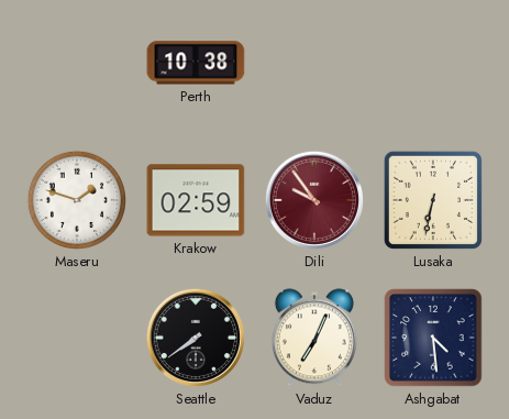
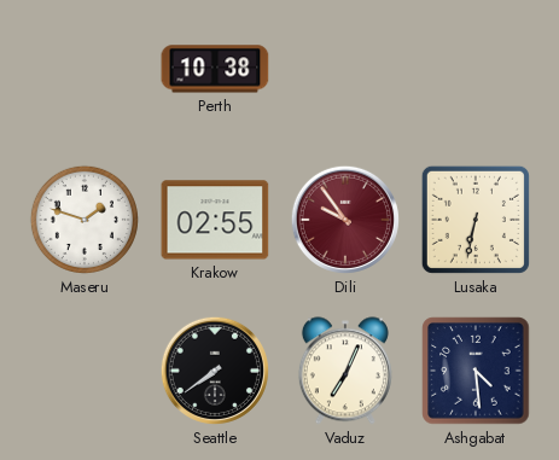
Krakow: 02:59 -> 02:55 (215, 220)
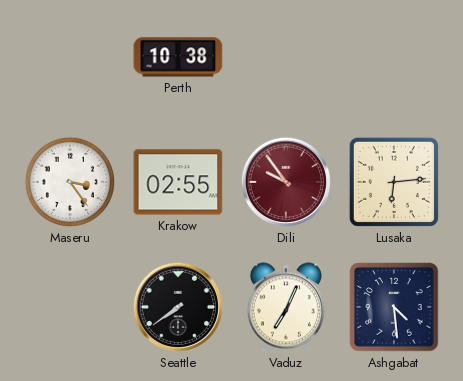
Maseru: 1:48 -> 3:24 (70, 182)
Lusaka: 6:32 -> 6:14 (394, 182)
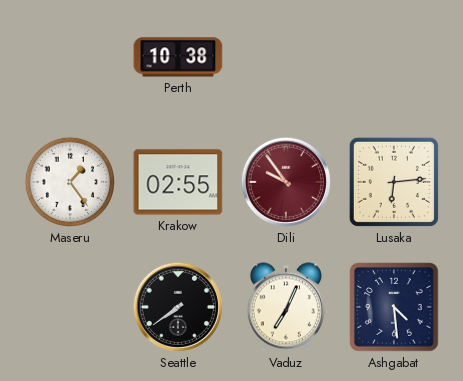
Maseru: 3:24 -> 1:24 (70, 182)
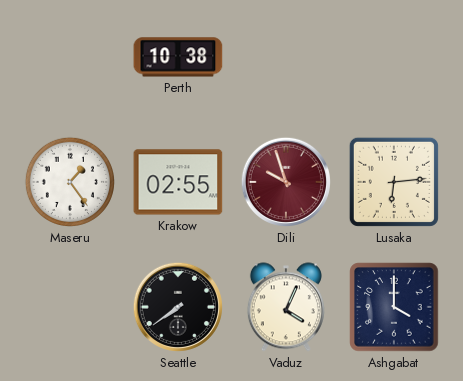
Dili: 9:54 -> 9:57 (286, 182)
Vaduz: 7:04 -> 4:04 (286, 307)
Ashgabat: 4:29 -> 4:00 (394, 307)
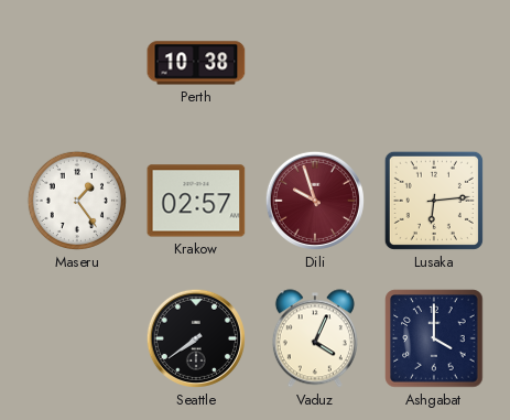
Krakow: 02:55 -> 02:57 (196, 201)
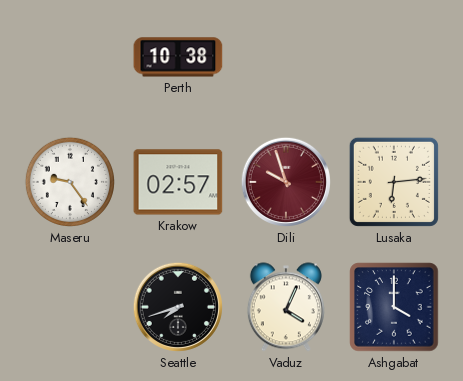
Maseru: 1:24 -> 9:24 (70, 182)
Seattle: 7:39 -> 7:42 (178, 307)
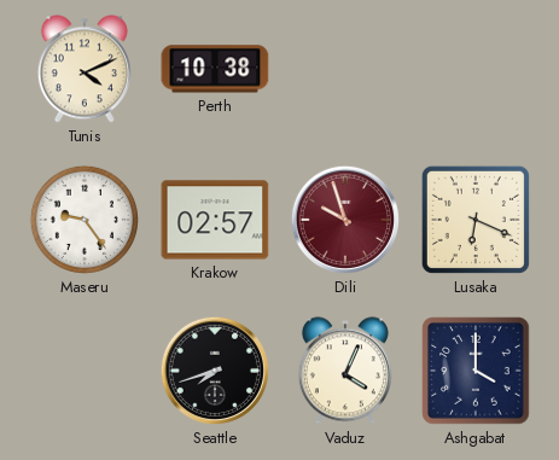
Tunis: none -> 4:11 (85, 69)
Lusaka: 6:14 -> 6:19 (476, 220)
